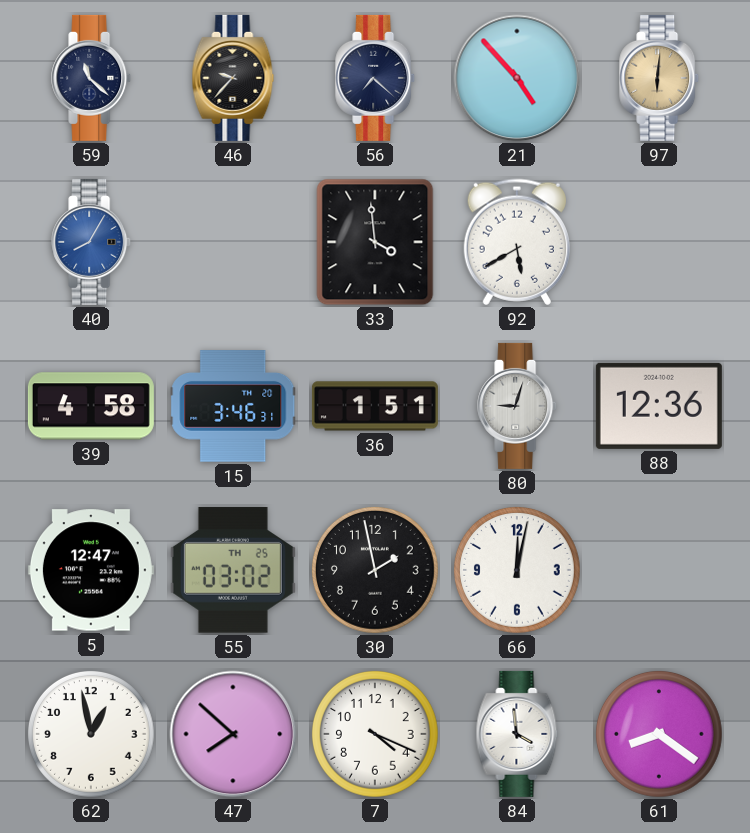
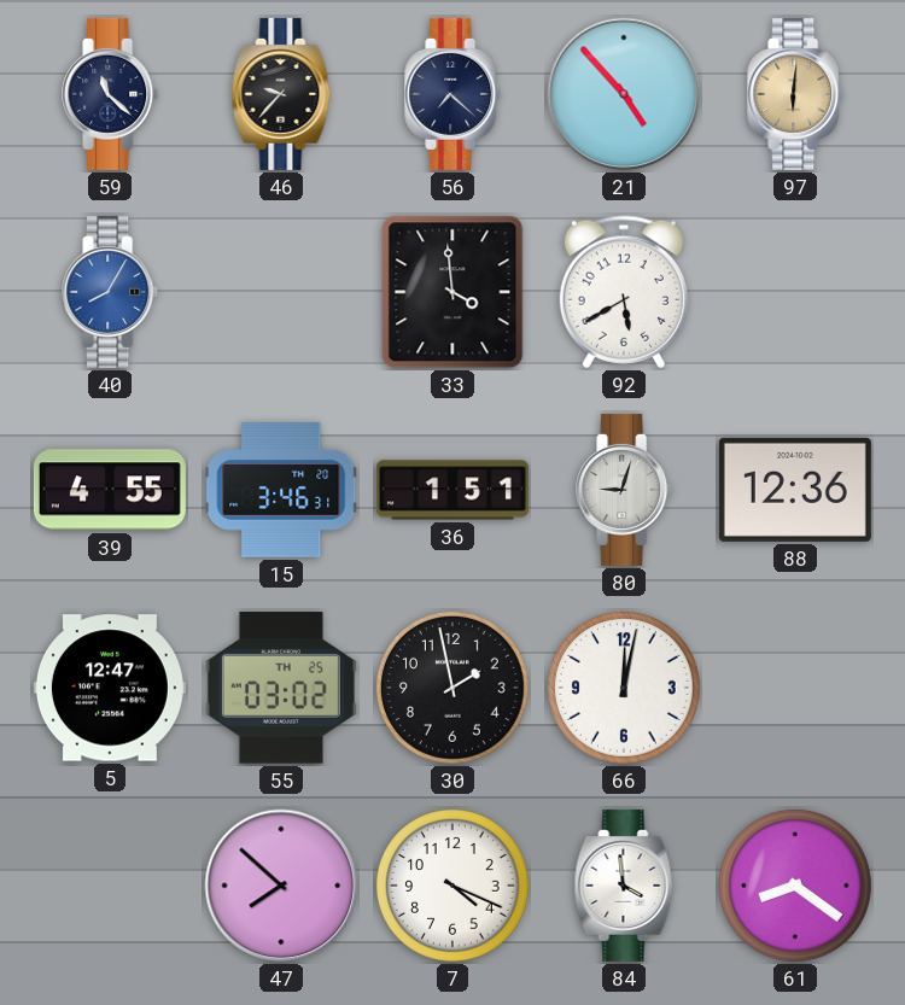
39: 4:58 -> 4:55 (110, 490)
62: 12:58 -> none (91, 734)
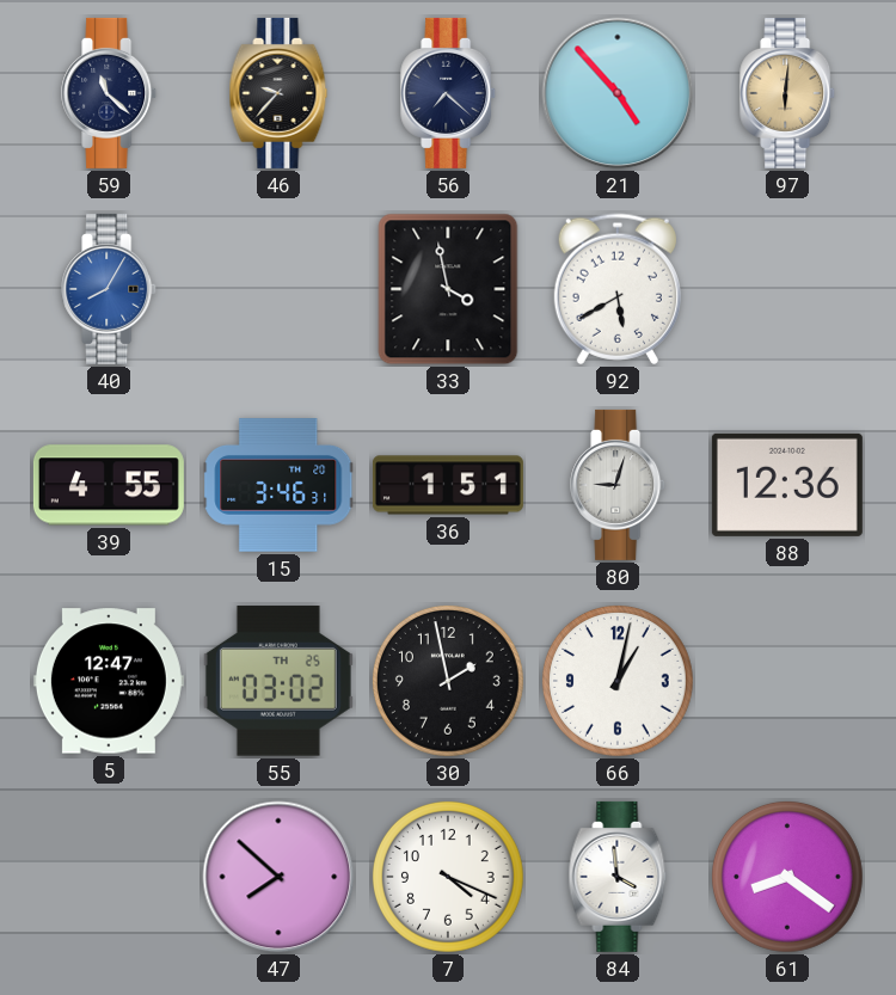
33: 3:59 -> 3:58 (448, 289)
66: 12:02 -> 1:02 (618, 681)
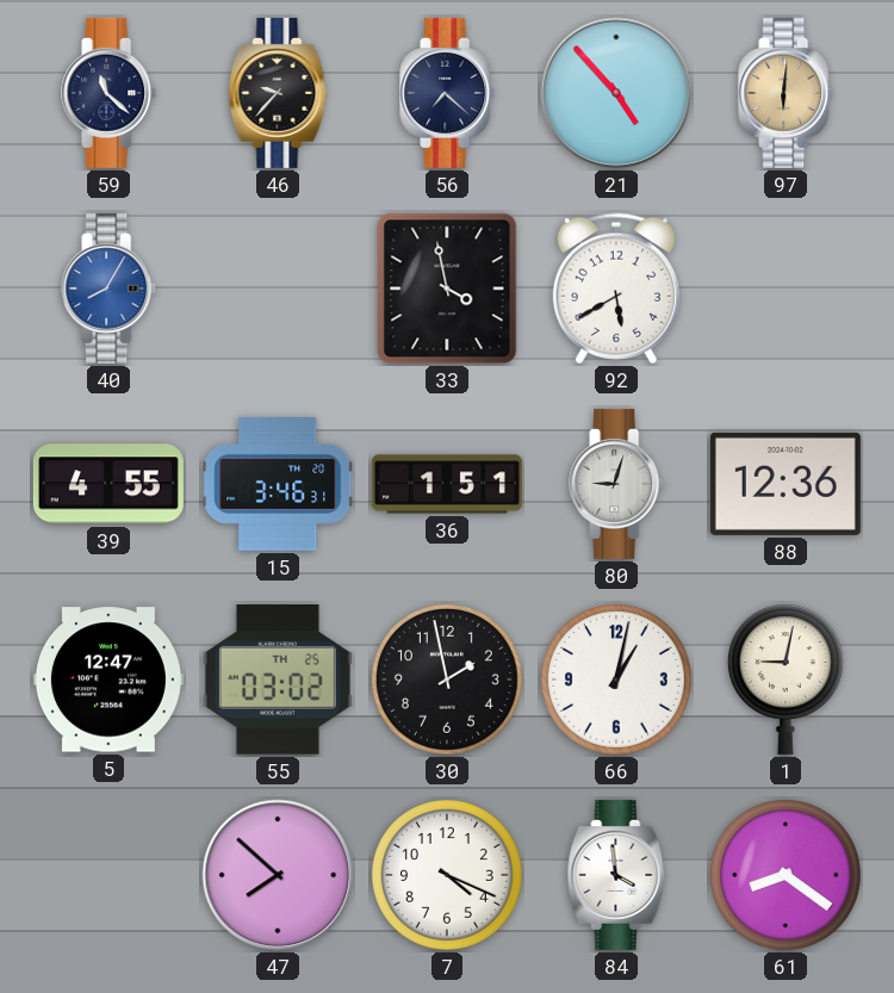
1: none -> 9:02 (786, 679)
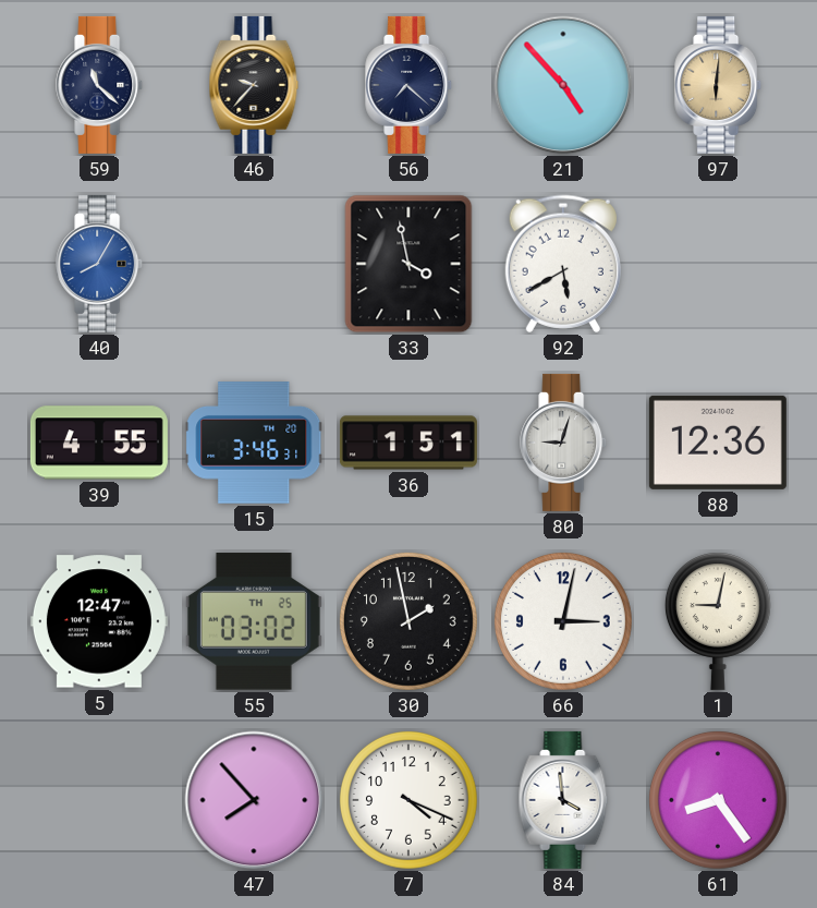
66: 1:02 -> 3:02 (563, 621)
47: 7:52 -> 7:53 (254, 800)
61: 8:21 -> 8:24 (718, 800)
